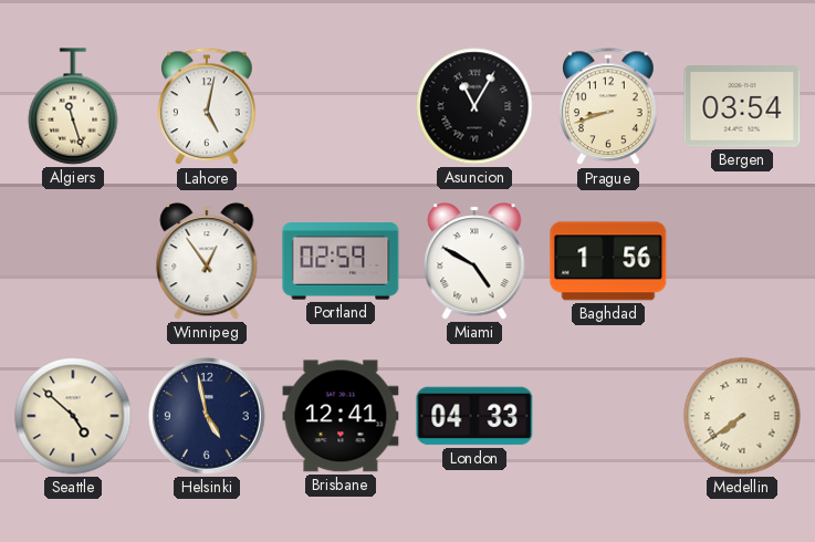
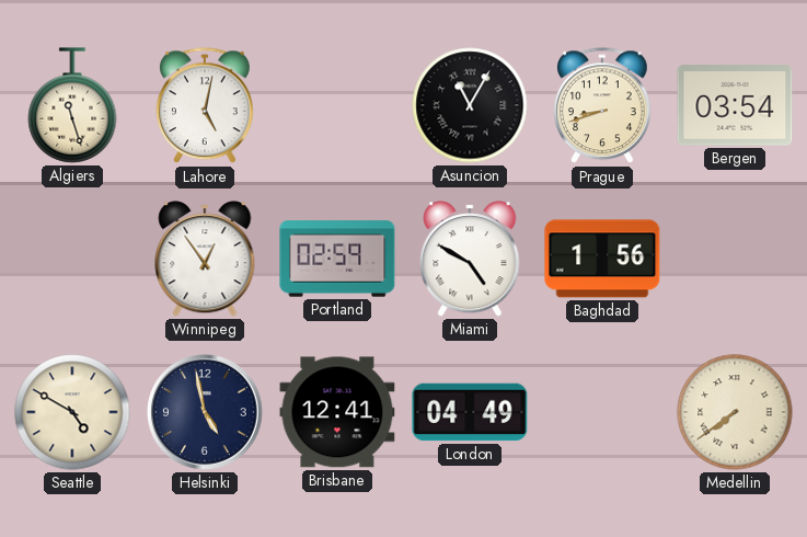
Seattle: 4:52 -> 4:50 (72, 412)
London: 04:33 -> 04:49 (470, 412)
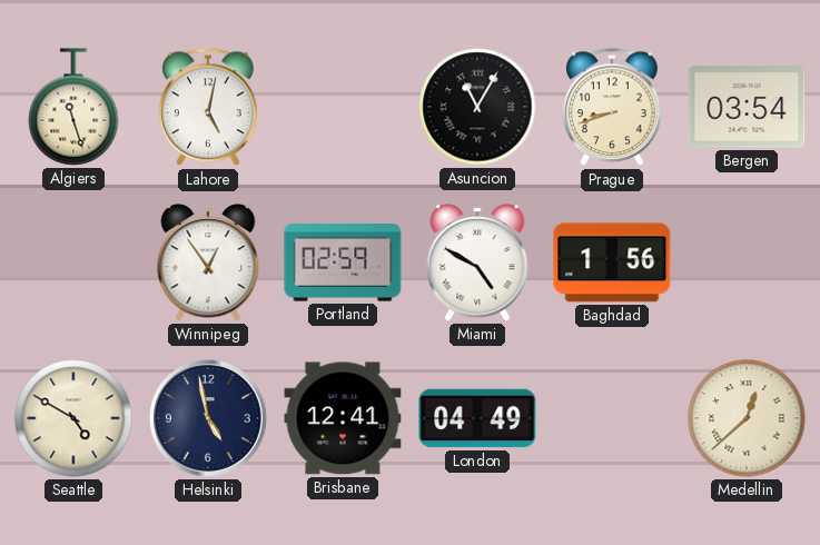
Medellin: 7:39 -> 12:38 (747, 418)
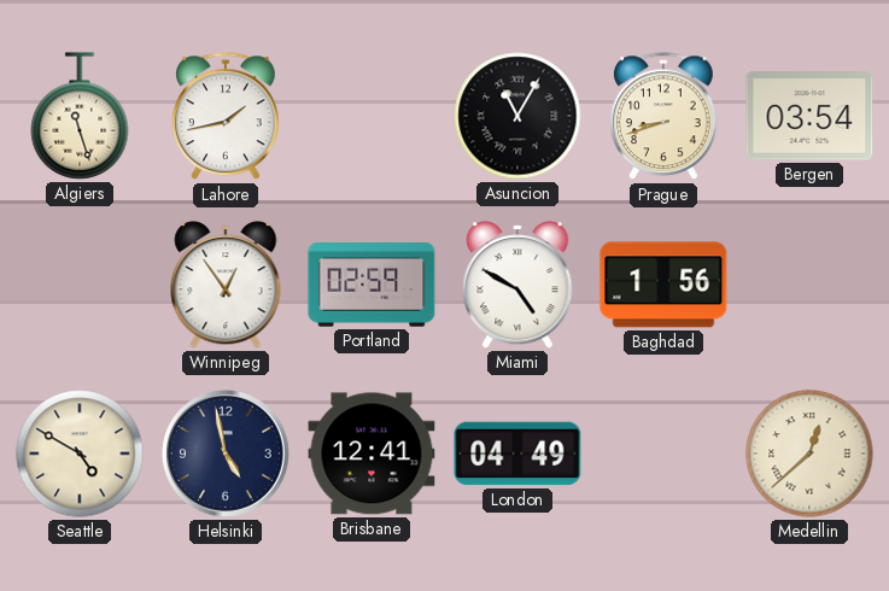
Lahore: 5:02 -> 1:43 (227, 117)
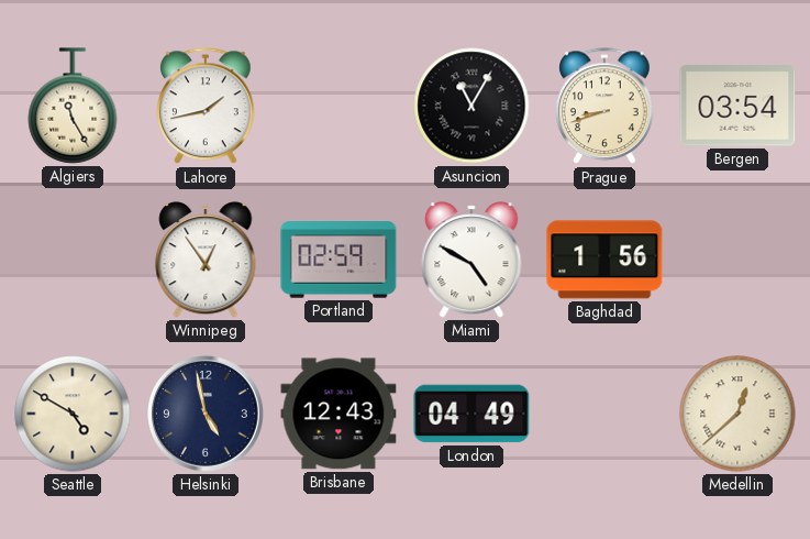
Algiers: 11:27 -> 11:25 (73, 106)
Brisbane: 12:41 -> 12:43 (339, 414)
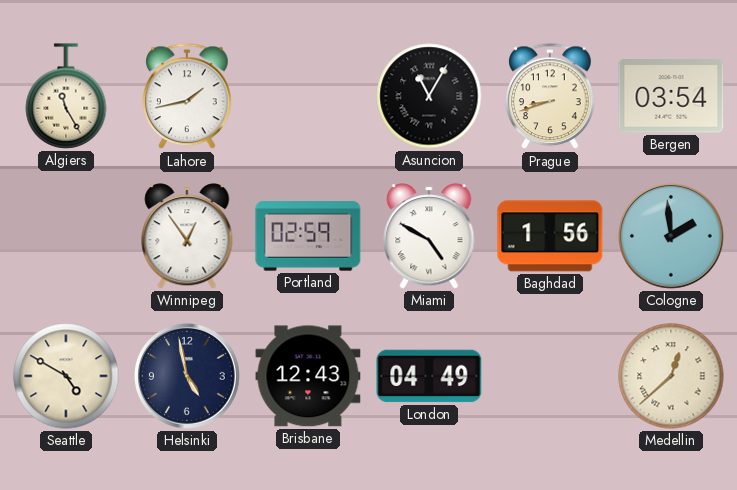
Cologne: none -> 1:59 (672, 237)
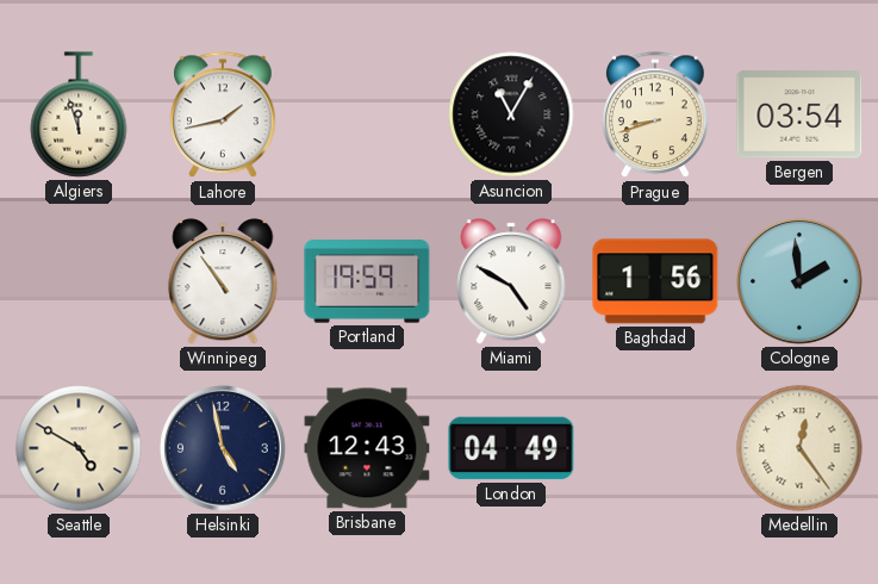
Algiers: 11:25 -> 11:57 (79, 114)
Winnipeg: 12:54 -> 10:54 (223, 281)
Portland: 02:59 -> 19:59 (367, 281)
Medellin: 12:38 -> 12:24 (799, 448)
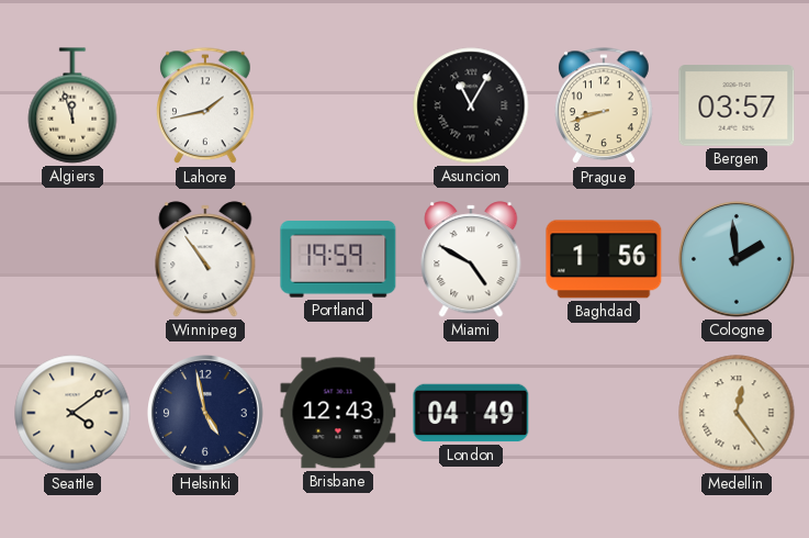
Bergen: 03:54 -> 03:57 (737, 105)
Seattle: 4:50 -> 4:09 (72, 413)
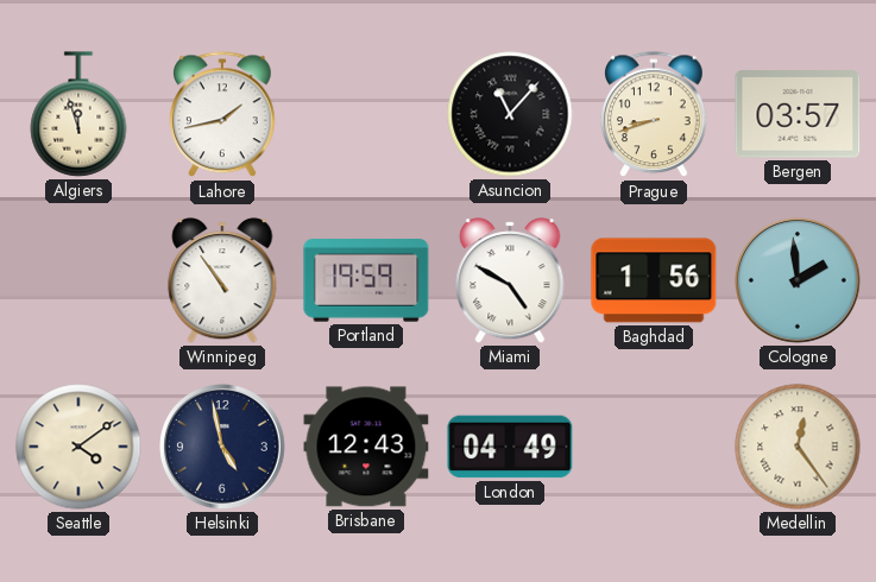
Asuncion: 11:05 -> 11:07 (510, 114)
